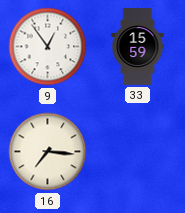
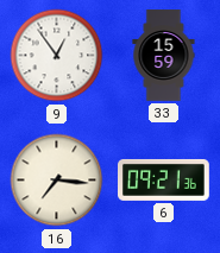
6: none -> 09:21 (164, 179)
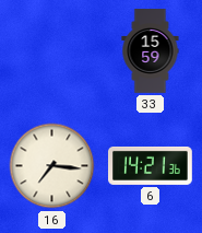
9: 12:54 -> none (57, 56)
6: 09:21 -> 14:21 (151, 165)
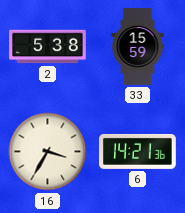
2: none -> 5:38 (48, 47)
16: 7:16 -> 3:35 (48, 152)
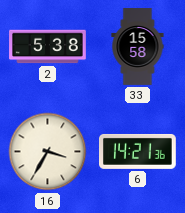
33: 15:59 -> 15:58 (138, 47)
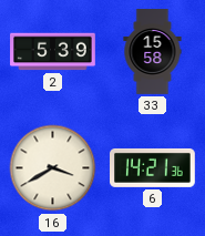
2: 5:38 -> 5:39 (53, 52)
16: 3:35 -> 3:40 (53, 168)
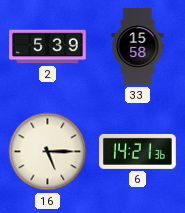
16: 3:40 -> 5:15 (48, 152)
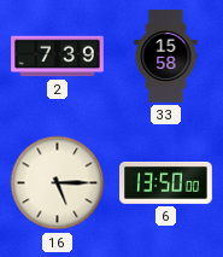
2: 5:39 -> 7:39 (58, 57)
6: 14:21 -> 13:50 (166, 182)
